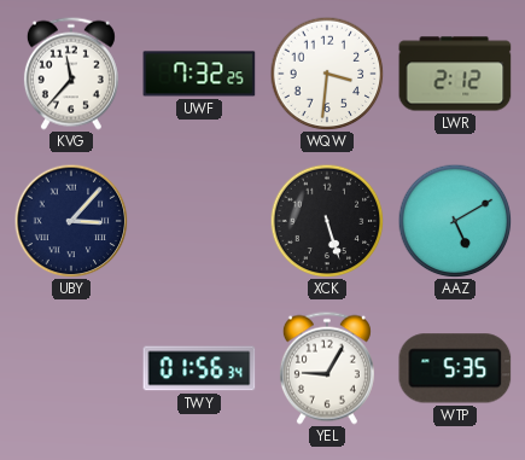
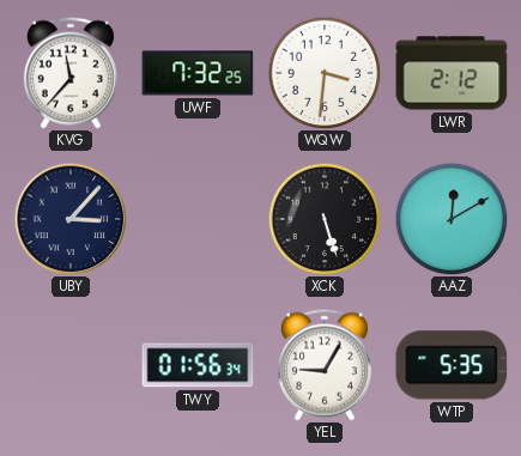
AAZ: 5:10 -> 12:10 (452, 219)
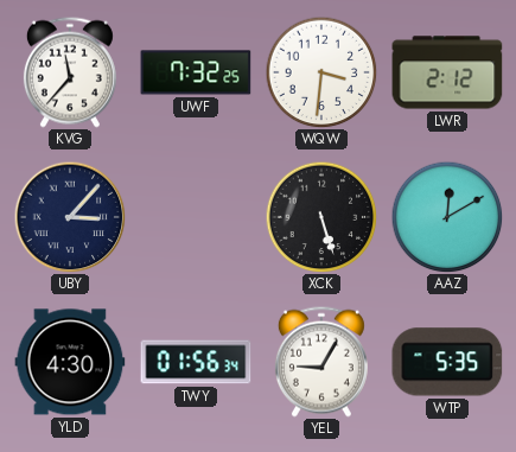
YLD: none -> 4:30 (70, 362)
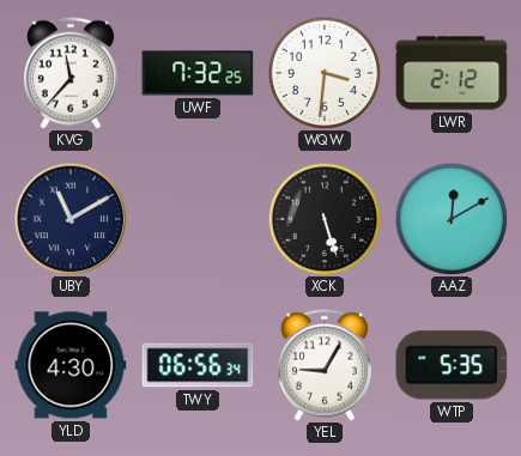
UBY: 3:07 -> 11:10 (71, 219)
TWY: 01:56 -> 06:56 (198, 365)
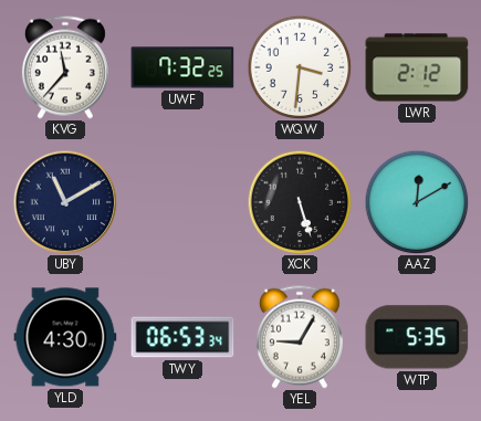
TWY: 06:56 -> 06:53 (182, 337)
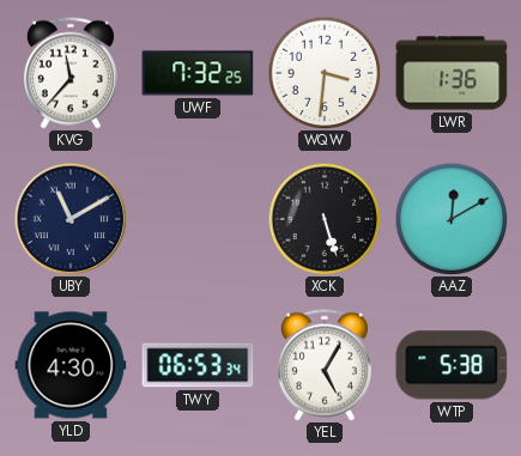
LWR: 2:12 -> 1:36 (452, 73)
YEL: 9:05 -> 5:05 (325, 365)
WTP: 5:35 -> 5:38 (452, 365)
